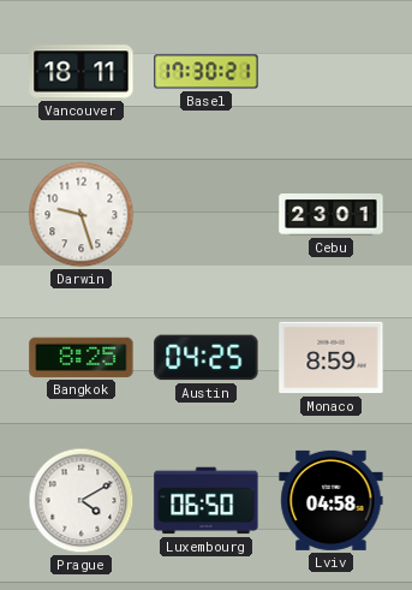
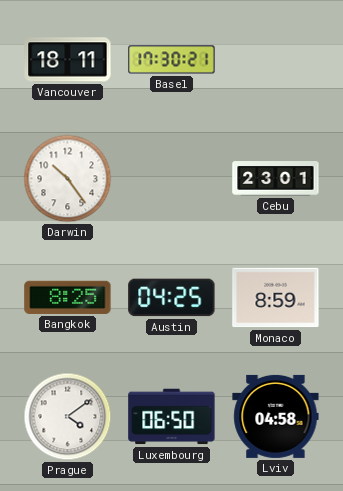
Darwin: 9:27 -> 10:24 (68, 179)
Prague: 4:10 -> 4:09 (68, 417)
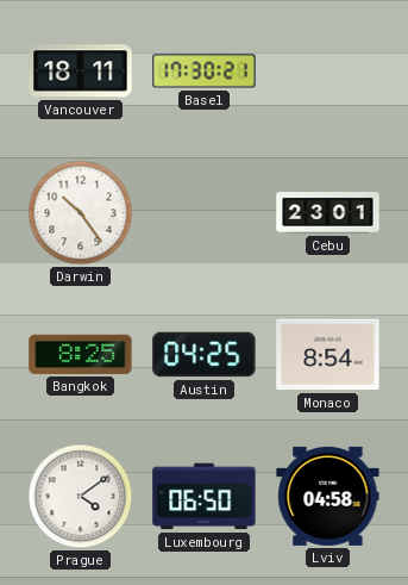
Monaco: 8:59 -> 8:54 (328, 355)
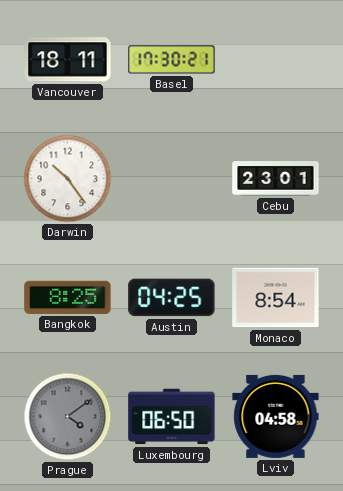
Prague dial: white -> grey (68, 417)
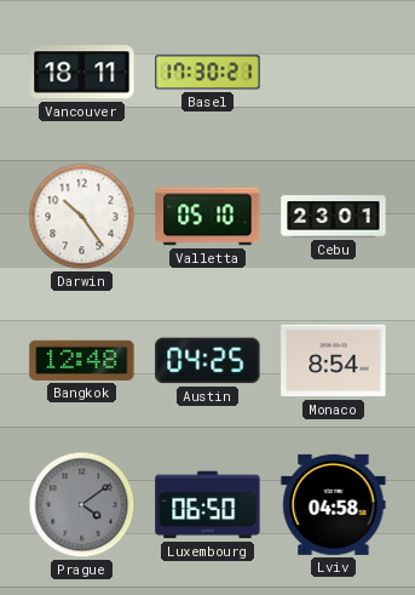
Valletta: none -> 05:10 (208, 217)
Bangkok: 8:25 -> 12:48 (82, 360)
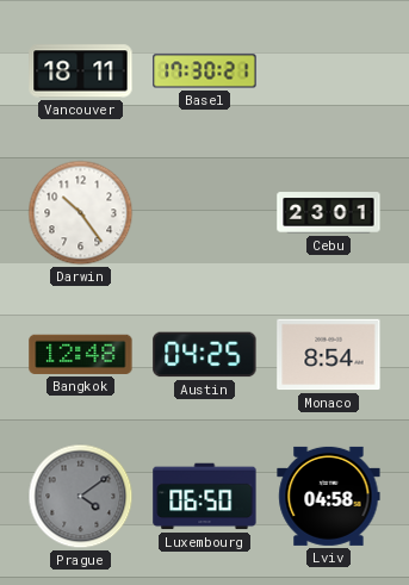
Valletta: 05:10 -> none (208, 217)
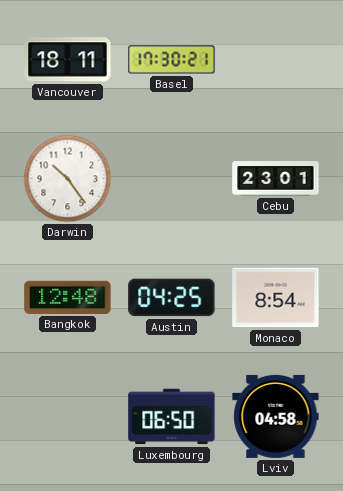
Prague: 4:09 -> none (81, 497)
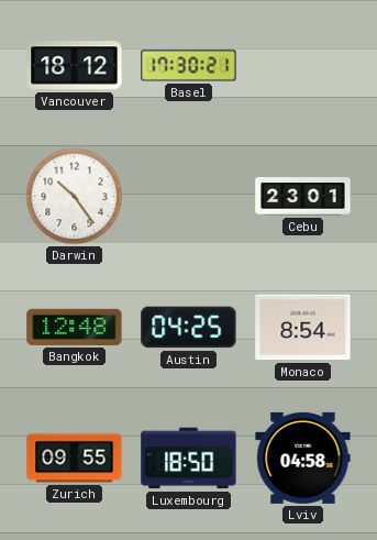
Vancouver: 18:11 -> 18:12 (75, 66)
Zurich: none -> 09:55 (75, 459)
Luxembourg: 06:50 -> 18:50 (189, 459)
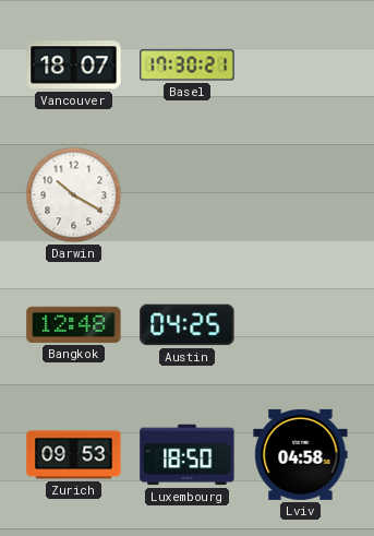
Vancouver: 18:12 -> 18:07 (74, 65)
Darwin: 10:24 -> 10:20 (74, 195)
Cebu: 23:01 -> none (303, 197)
Monaco: 8:54 -> none (303, 328)
Zurich: 09:55 -> 09:53 (74, 455)
